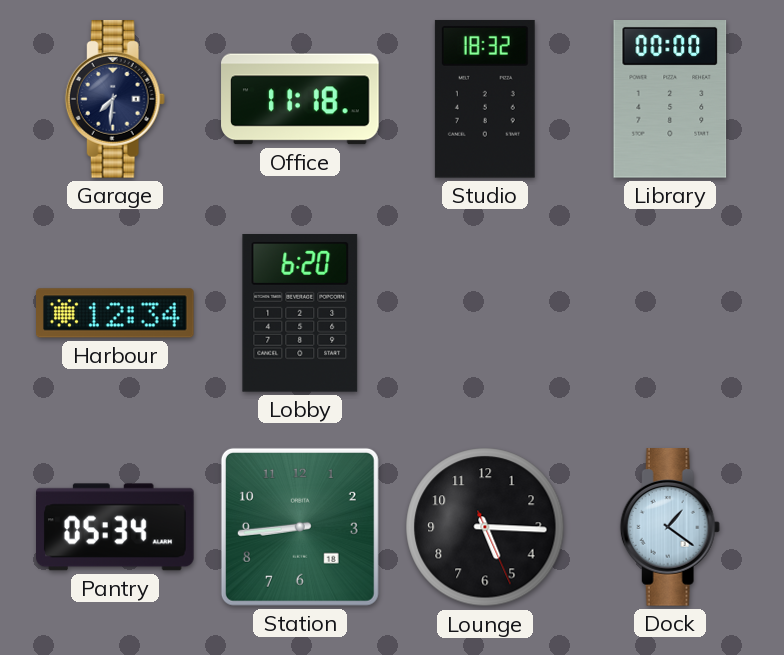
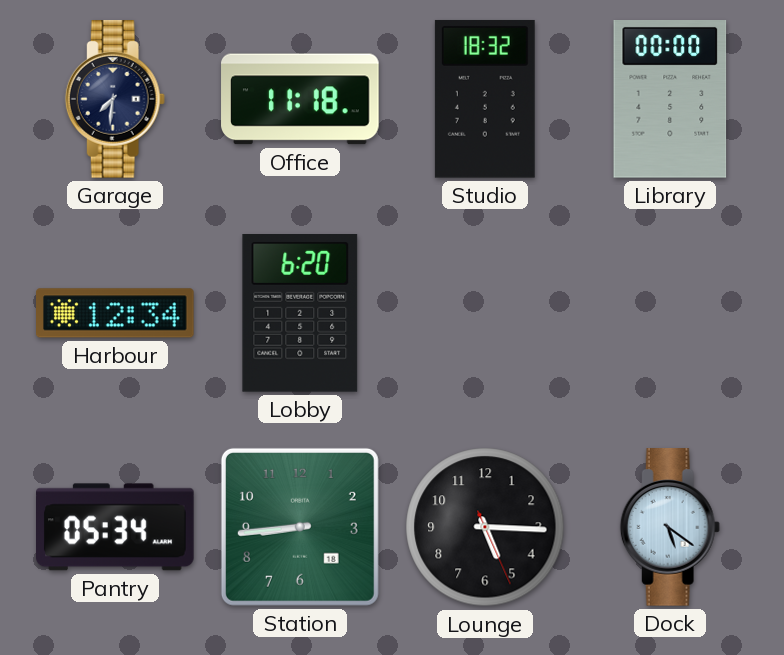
Dock: 1:21 -> 5:21 (670, 527)
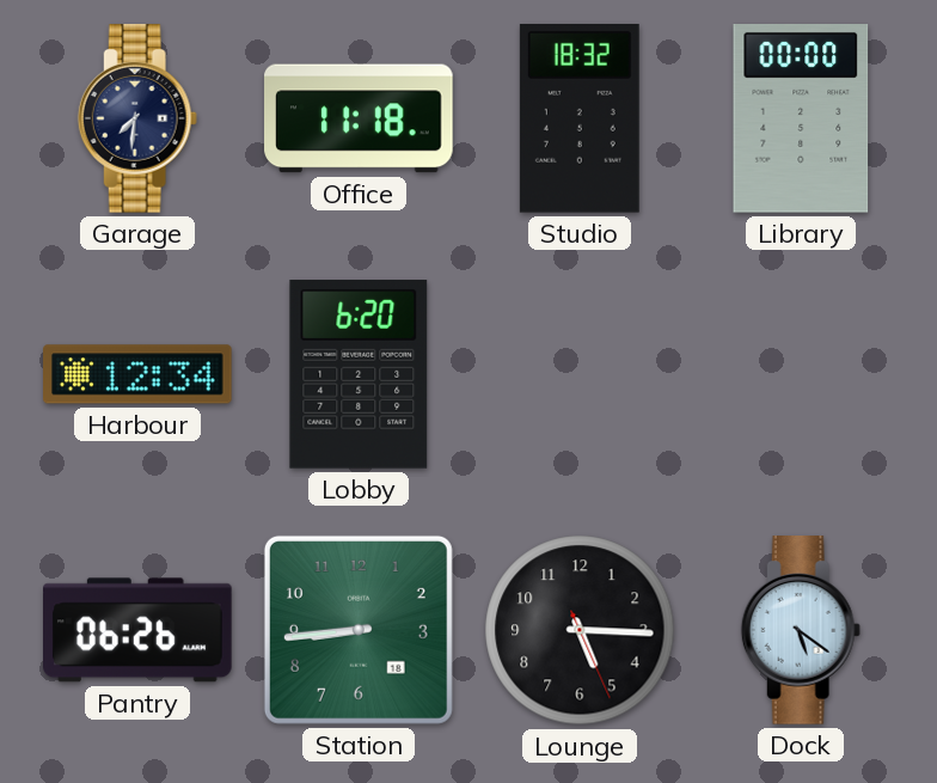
Pantry: 05:34 -> 06:26 (139, 630)
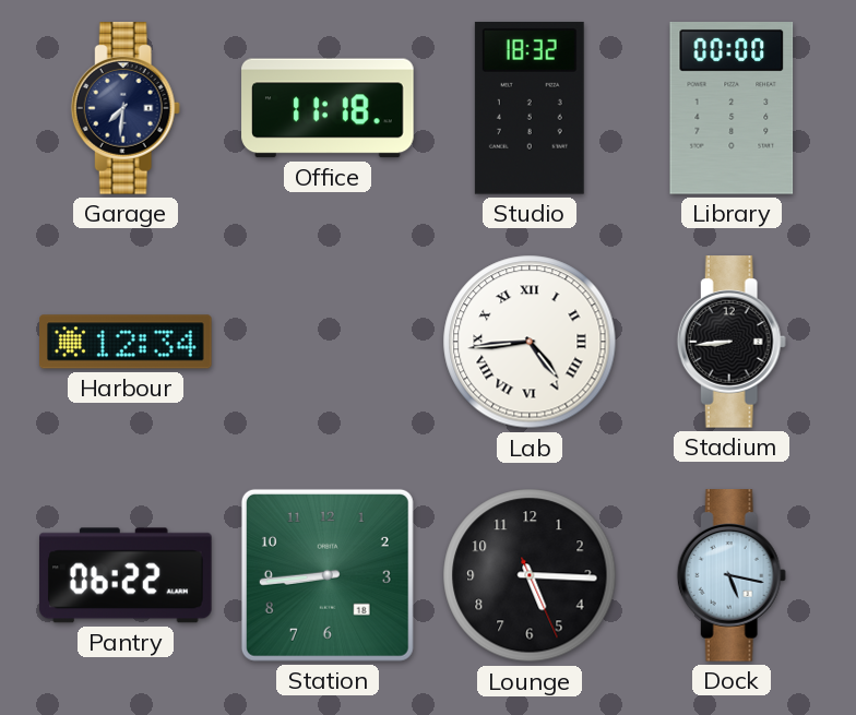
Lobby: 6:20 -> none (359, 375)
Lab: none -> 4:44 (530, 342)
Stadium: none -> 8:44 (732, 342)
Pantry: 06:26 -> 06:22 (127, 575)
Dock: 5:21 -> 5:17 (732, 575)
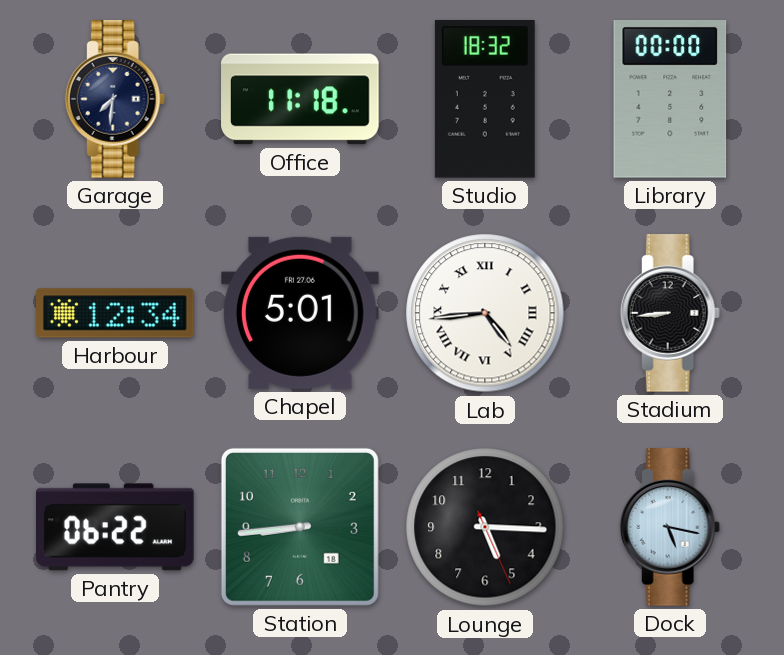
Chapel: none -> 5:01 (301, 313)
